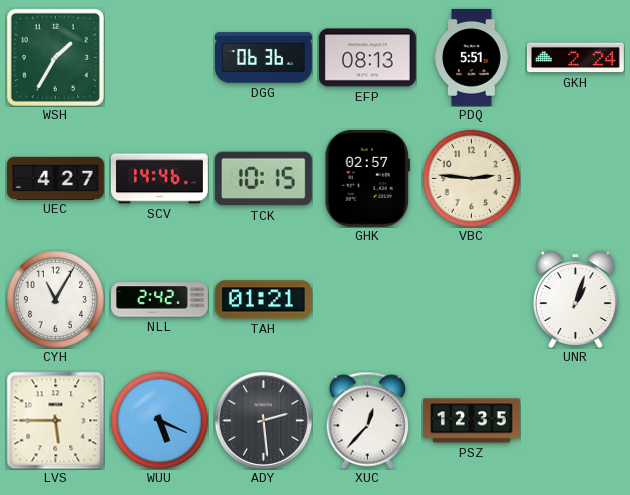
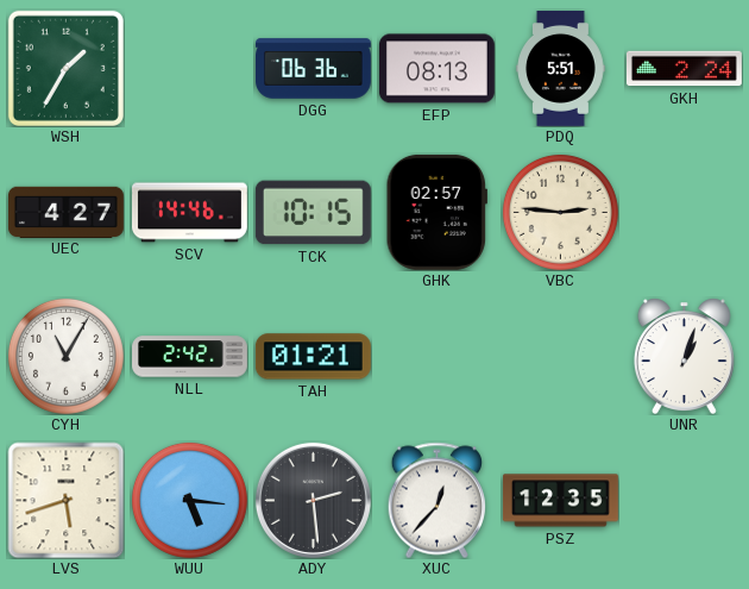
LVS: 5:45 -> 5:42 (65, 500)
WUU: 5:19 -> 5:16 (189, 500)
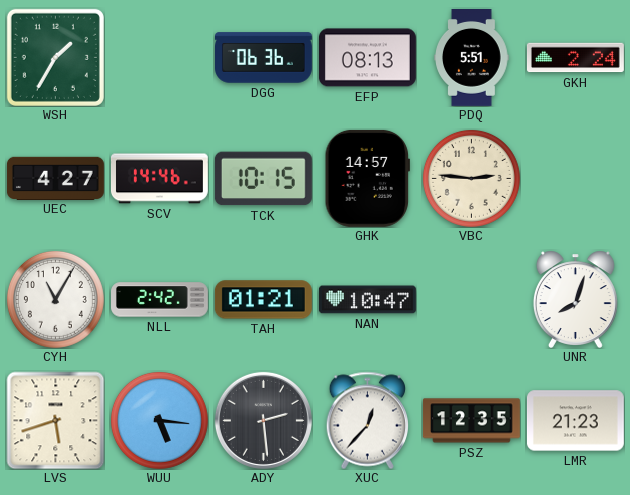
GHK: 02:57 -> 14:57 (367, 178)
NAN: none -> 10:47 (367, 300)
UNR: 1:03 -> 8:03 (575, 299)
LMR: none -> 21:23 (575, 421)
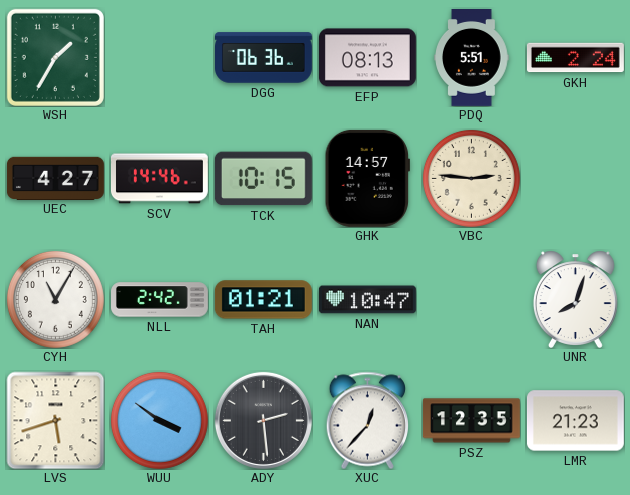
WUU: 5:16 -> 3:51 (159, 420)
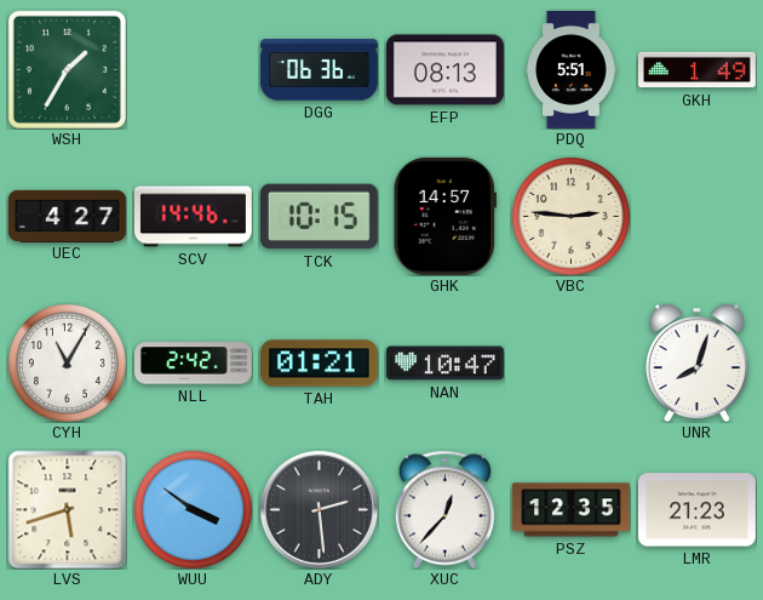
GKH: 2:24 -> 1:49 (696, 70)
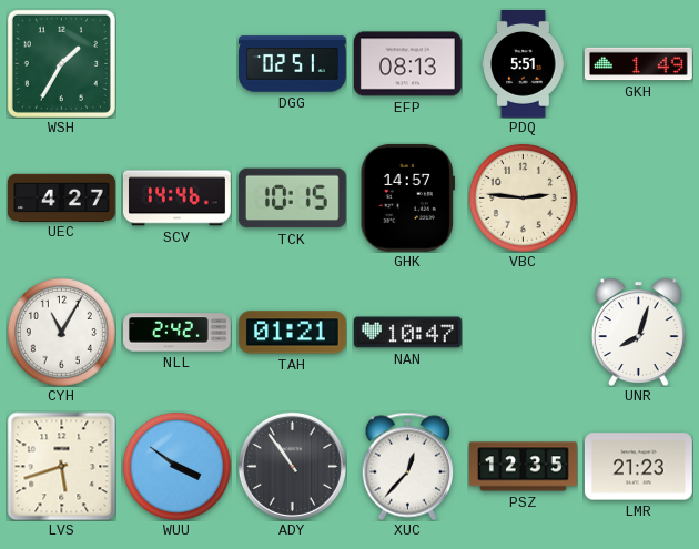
DGG: 06:36 -> 02:51 (293, 64)
ADY: 2:29 -> 10:54 (292, 466)
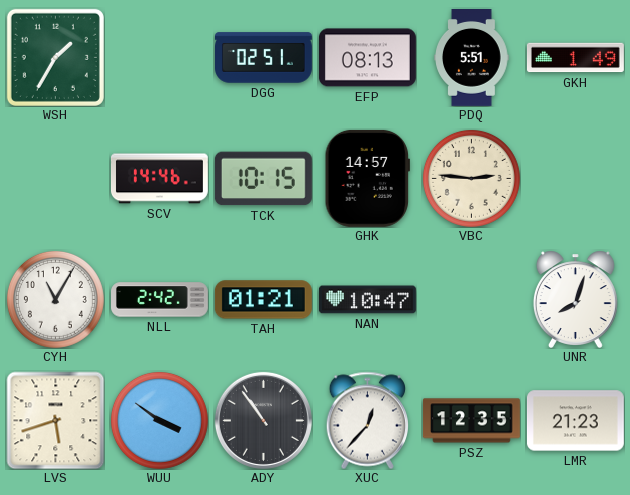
UEC: 4:27 -> none (61, 197)
